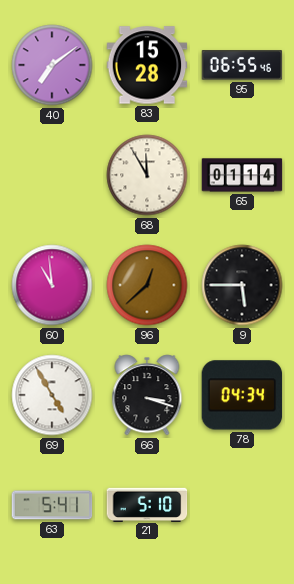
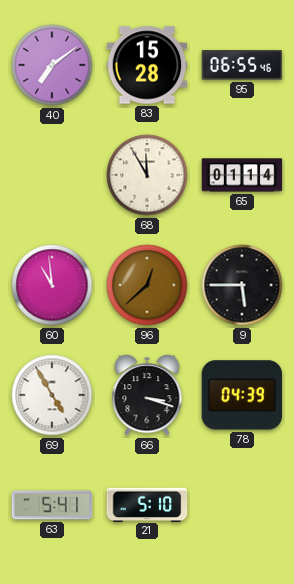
78: 04:34 -> 04:39 (242, 395)
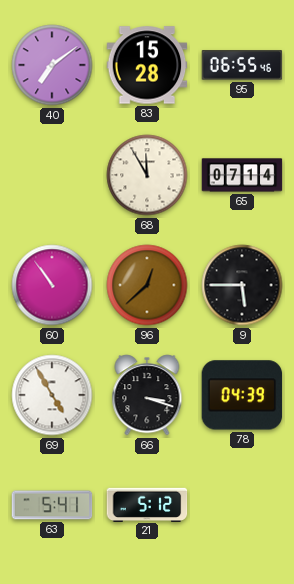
65: 01:14 -> 07:14 (242, 175)
60: 10:59 -> 10:54 (52, 285)
21: 5:10 -> 5:12 (147, 504)
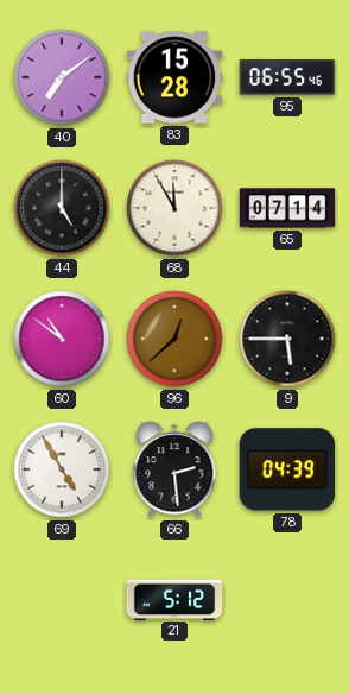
44: none -> 5:00 (62, 208)
60: 10:54 -> 10:51 (62, 339)
66: 3:18 -> 2:29 (174, 469)
63: 5:41 -> none (52, 505)
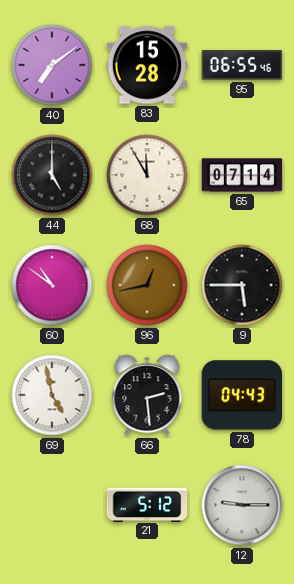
96: 12:38 -> 12:43 (147, 285)
69: 4:55 -> 4:58 (52, 395)
78: 04:39 -> 04:43 (242, 395)
12: none -> 9:15 (242, 505)
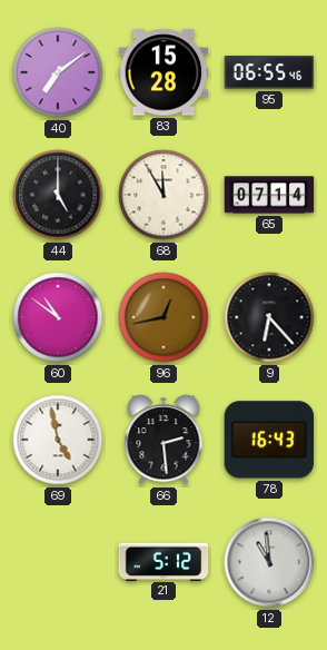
9: 5:45 -> 6:23 (269, 317)
78: 04:43 -> 16:43 (269, 440)
12: 9:15 -> 10:59 (269, 562)
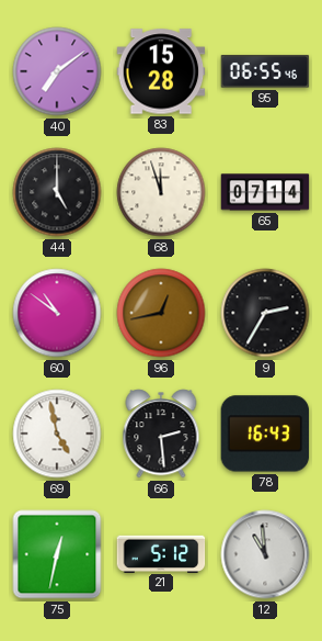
68: 11:55 -> 11:57 (161, 192)
9: 6:23 -> 2:35 (265, 313)
75: none -> 12:32 (57, 554)
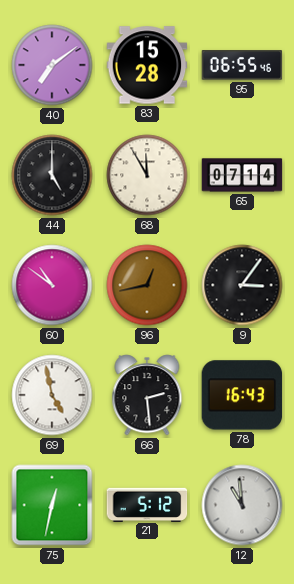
68: 11:57 -> 11:55 (147, 175)
9: 2:35 -> 3:06 (242, 285)
